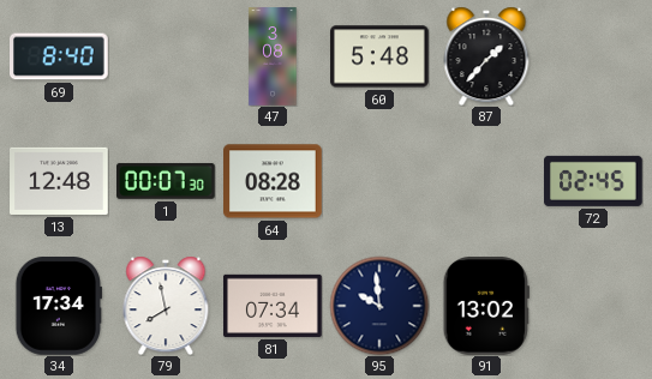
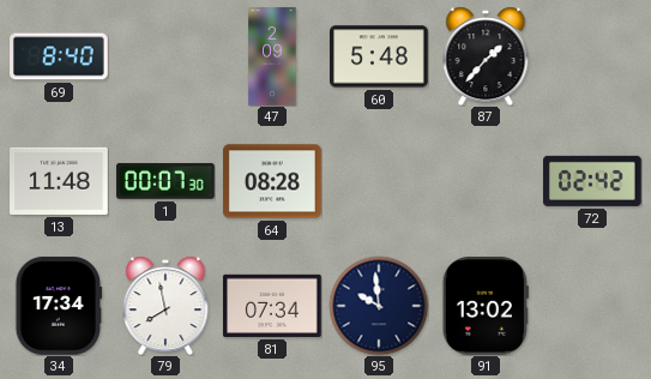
47: 3:08 -> 2:09 (272, 56)
13: 12:48 -> 11:48 (60, 181)
72: 02:45 -> 02:42 (593, 181)
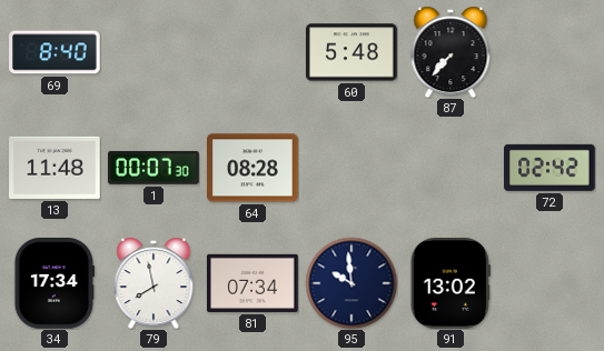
47: 2:09 -> none (272, 56)
87: 1:37 -> 7:37 (450, 52)
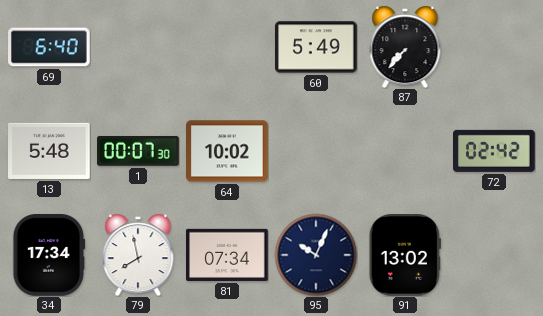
69: 8:40 -> 6:40 (50, 47)
60: 5:48 -> 5:49 (316, 47)
13: 11:48 -> 5:48 (50, 151)
64: 08:28 -> 10:02 (228, 151)
95: 9:59 -> 10:04 (316, 255)
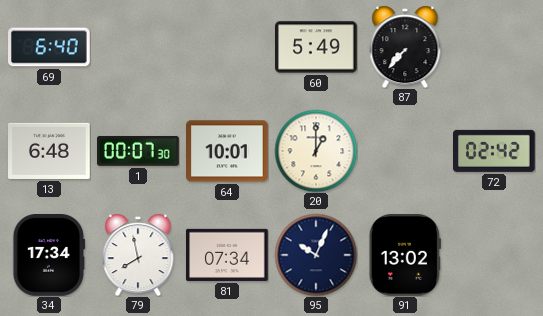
13: 5:48 -> 6:48 (50, 151)
64: 10:02 -> 10:01 (228, 151)
20: none -> 1:00 (316, 151)
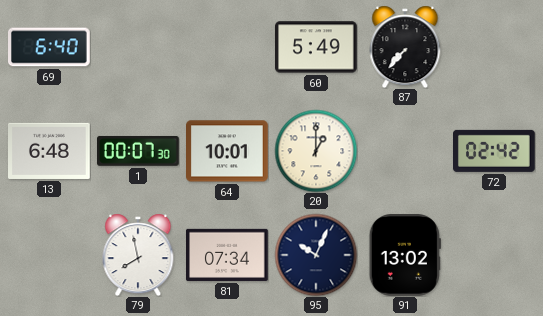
34: 17:34 -> none (49, 256)
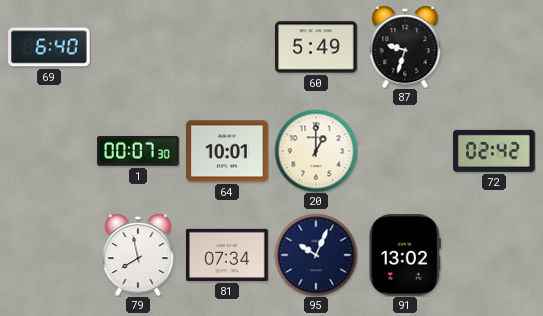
87: 7:37 -> 9:33 (405, 47)
13: 6:48 -> none (50, 151)
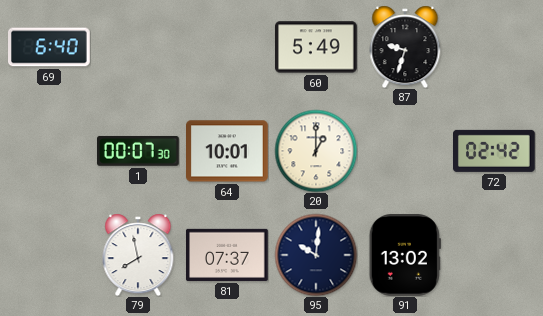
81: 07:34 -> 07:37 (228, 255)
95: 10:04 -> 10:01 (316, 255)
